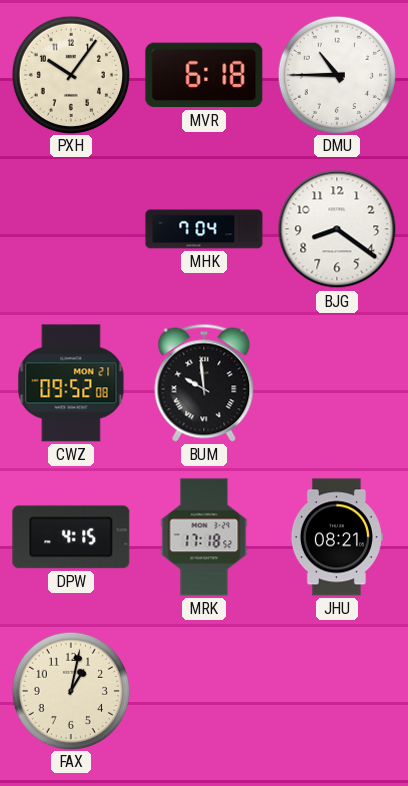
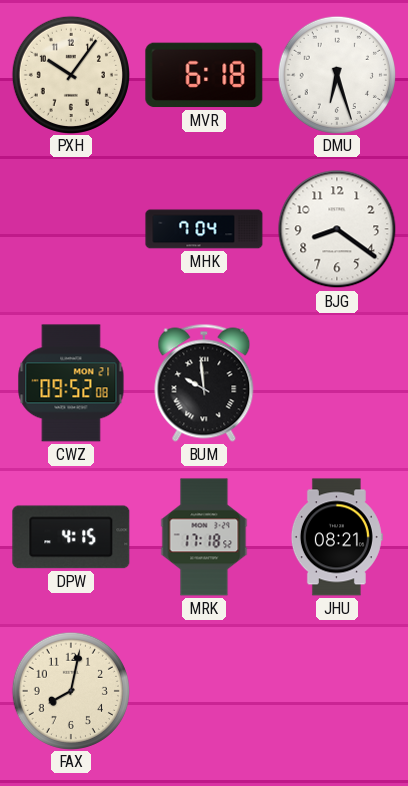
DMU: 10:45 -> 6:27 (336, 74)
FAX: 1:02 -> 8:02 (70, 690)
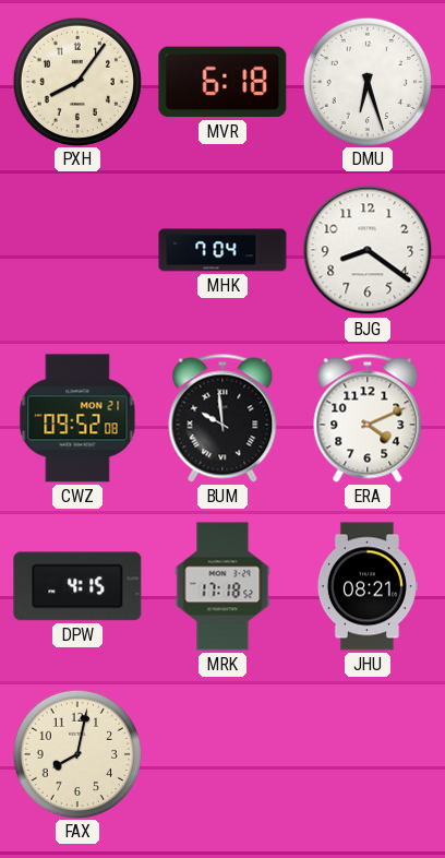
PXH: 10:06 -> 8:06 (76, 81)
ERA: none -> 4:11 (368, 418)
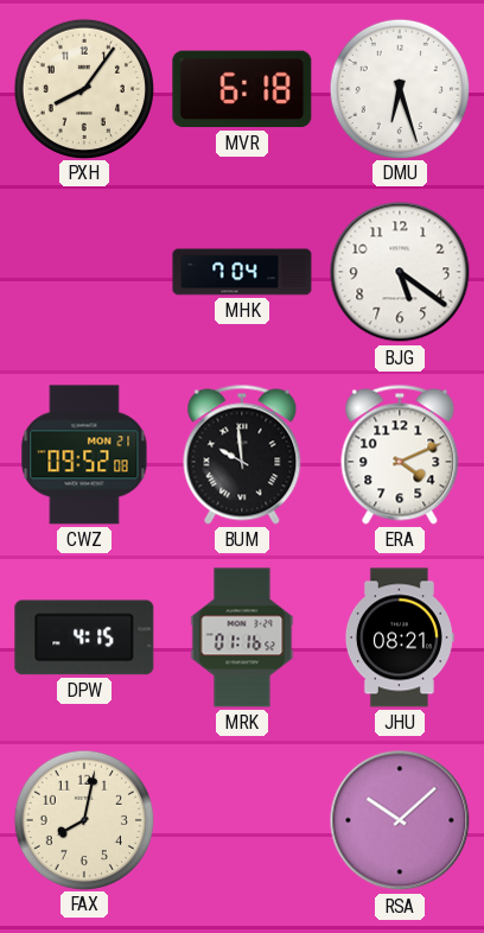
BJG: 8:21 -> 5:21 (400, 272)
MRK: 17:18 -> 01:16 (242, 637)
RSA: none -> 10:08 (400, 820)
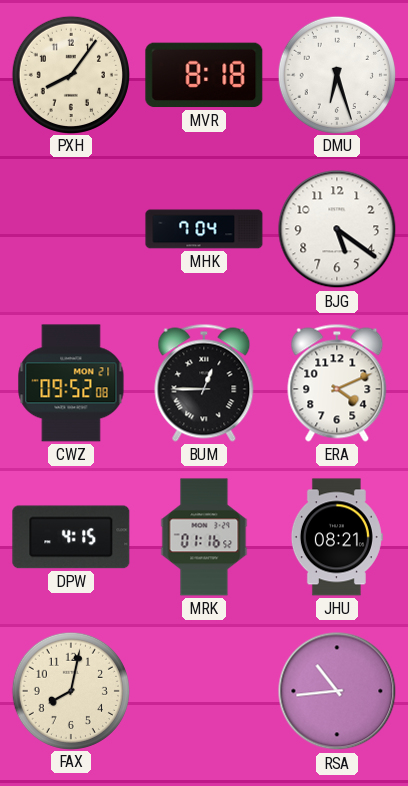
MVR: 6:18 -> 8:18 (204, 75)
BUM: 9:59 -> 12:45 (204, 383)
RSA: 10:08 -> 10:44 (337, 691)
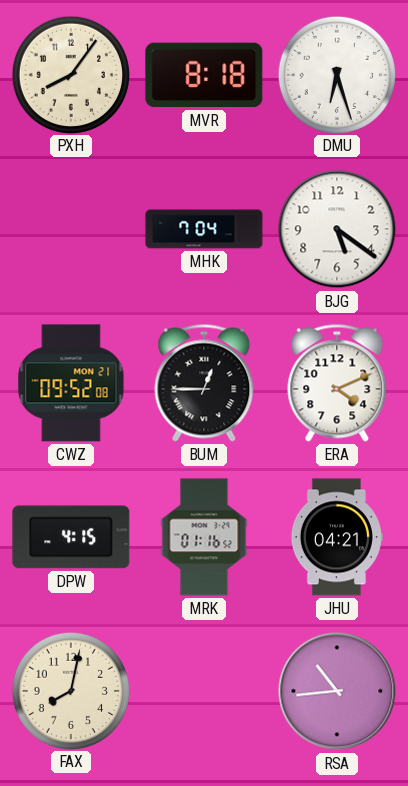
JHU: 08:21 -> 04:21 (336, 537)
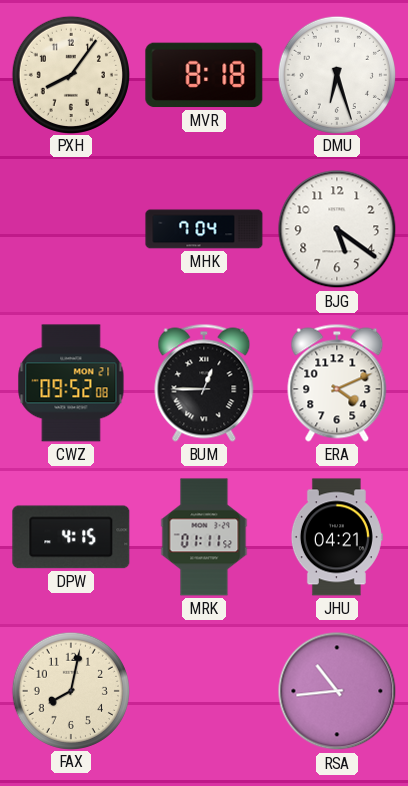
MRK: 01:16 -> 01:11 (204, 537)
